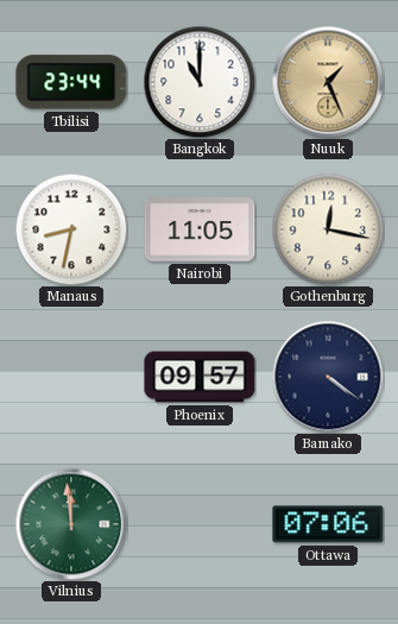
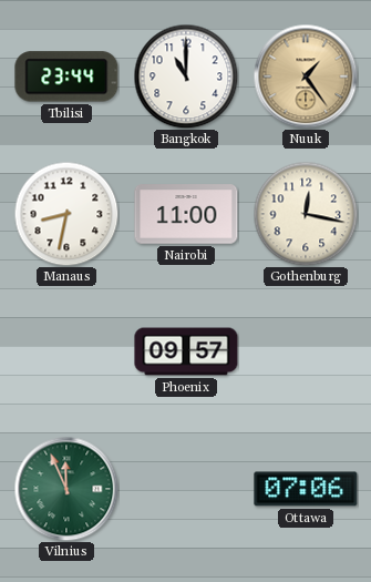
Nuuk: 1:26 -> 1:24 (306, 76)
Nairobi: 11:05 -> 11:00 (186, 214)
Bamako: 4:21 -> none (328, 377)
Vilnius: 11:59 -> 11:56 (66, 489)
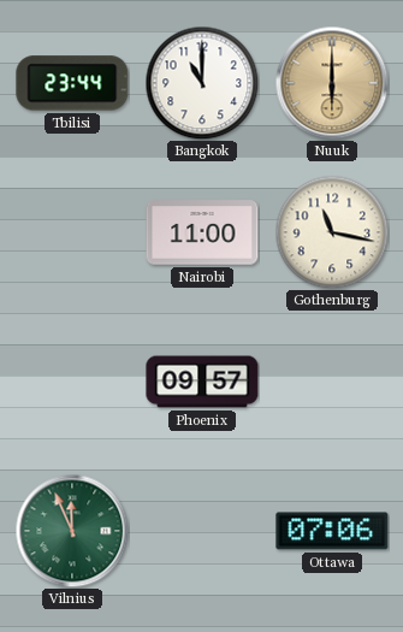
Nuuk: 1:24 -> 6:00 (332, 83)
Manaus: 8:32 -> none (66, 214)
Gothenburg: 12:17 -> 11:17 (332, 232)
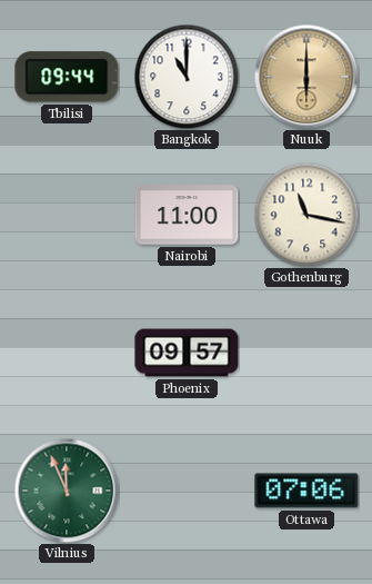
Tbilisi: 23:44 -> 09:44 (67, 77)
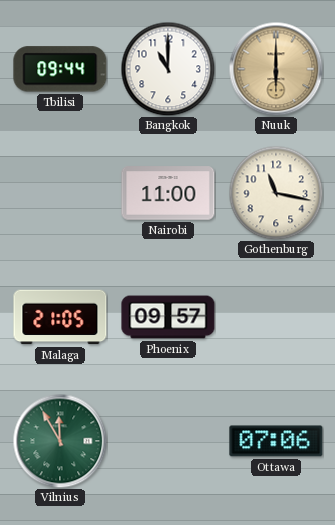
Malaga: none -> 21:05 (60, 317)
Vilnius: 11:56 -> 11:55 (60, 441)
